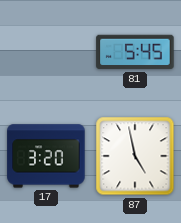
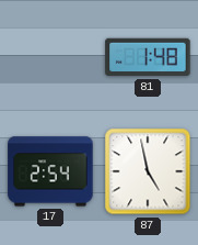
81: 5:45 -> 1:48 (148, 57)
17: 3:20 -> 2:54 (50, 171)
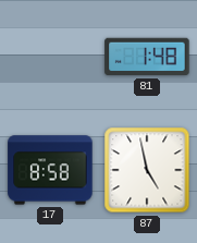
17: 2:54 -> 8:58 (50, 170)
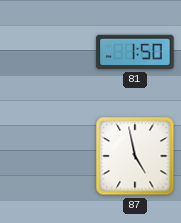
81: 1:48 -> 1:50 (135, 52)
17: 8:58 -> none (50, 170)
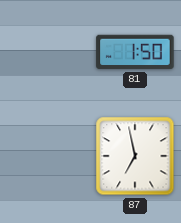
87: 4:58 -> 6:58 (135, 156)
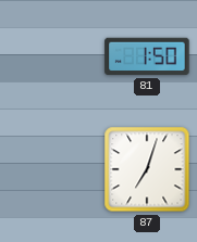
87: 6:58 -> 7:03 (147, 169)
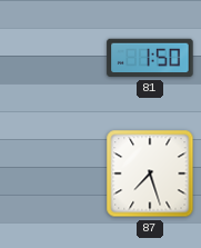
87: 7:03 -> 7:27 (150, 173)
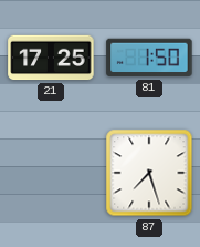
21: none -> 17:25 (51, 58)
